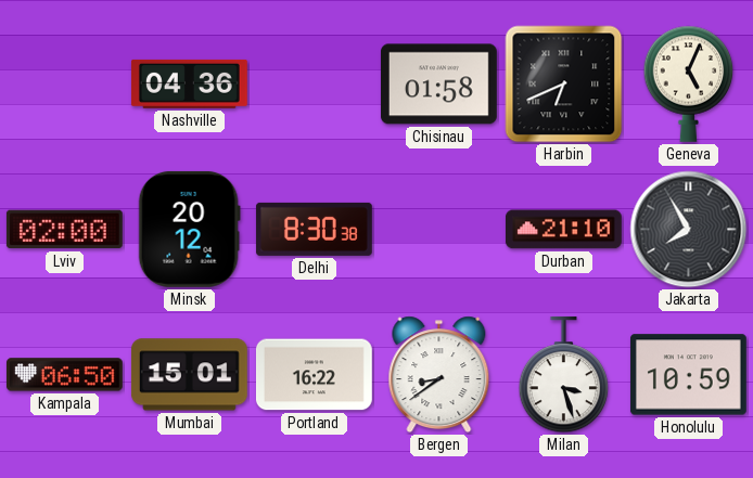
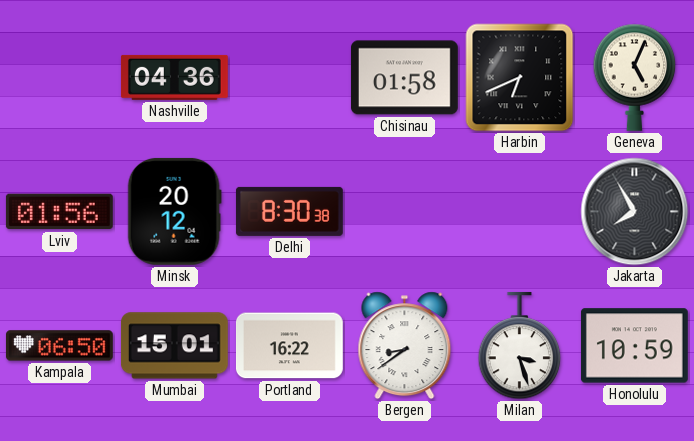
Lviv: 02:00 -> 01:56 (59, 212)
Durban: 21:10 -> none (563, 230)
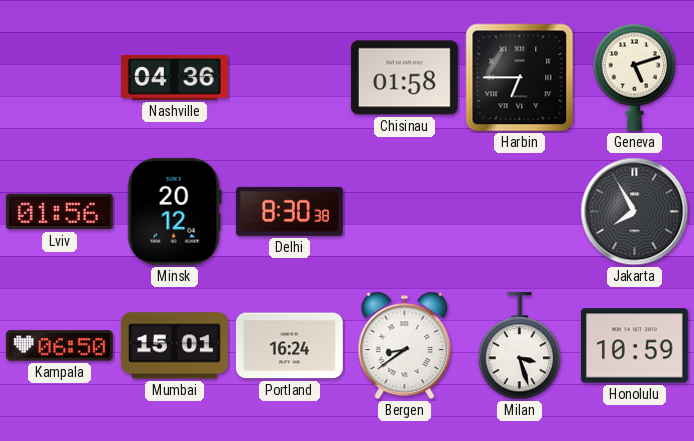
Harbin: 6:41 -> 6:45 (520, 78)
Geneva: 5:04 -> 5:12 (635, 77)
Portland: 16:22 -> 16:24 (289, 346)
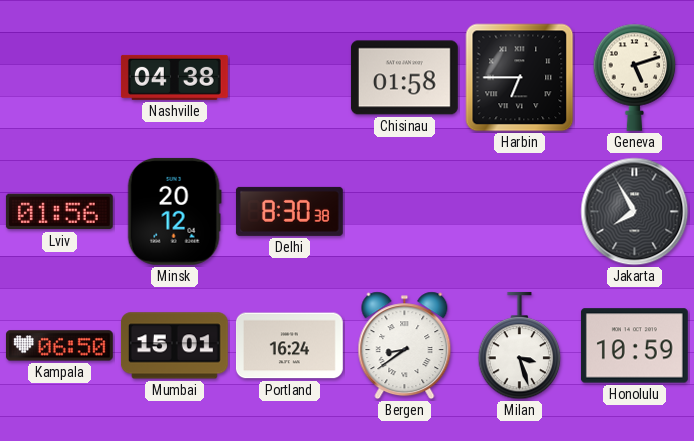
Nashville: 04:36 -> 04:38 (174, 77)
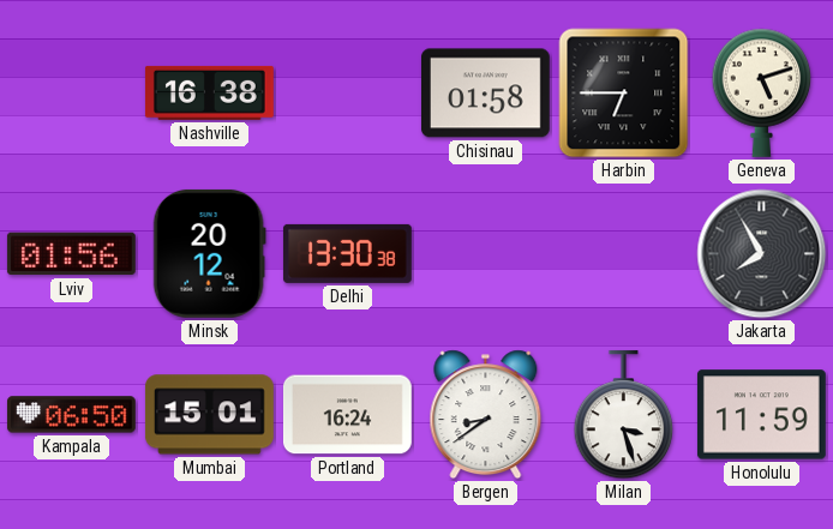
Nashville: 04:38 -> 16:38 (209, 92)
Delhi: 8:30 -> 13:30 (347, 253)
Honolulu: 10:59 -> 11:59 (761, 415)
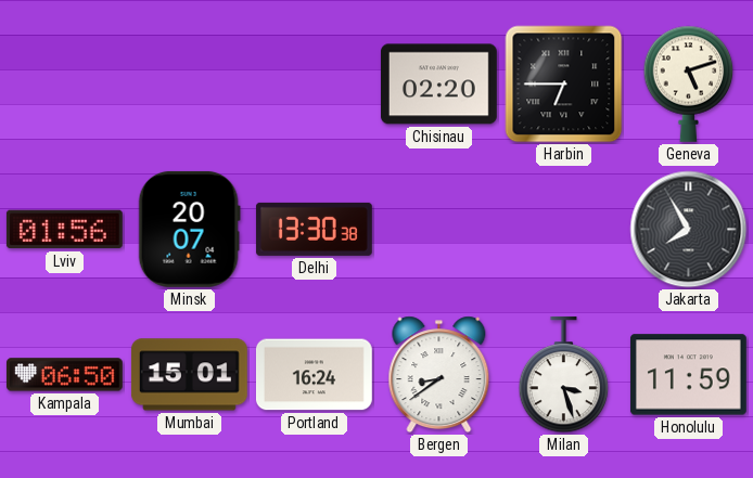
Nashville: 16:38 -> none (209, 92)
Chisinau: 01:58 -> 02:20 (438, 85)
Minsk: 20:12 -> 20:07 (189, 229)
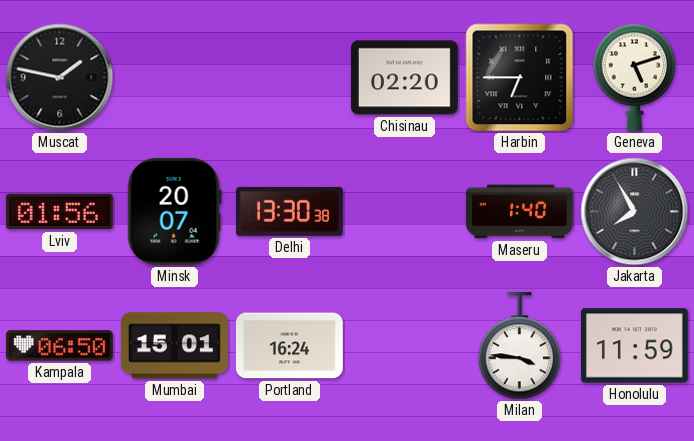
Muscat: none -> 1:47 (60, 78)
Maseru: none -> 1:40 (520, 212)
Bergen: 8:39 -> none (439, 375)
Milan: 3:27 -> 3:46 (520, 346)
